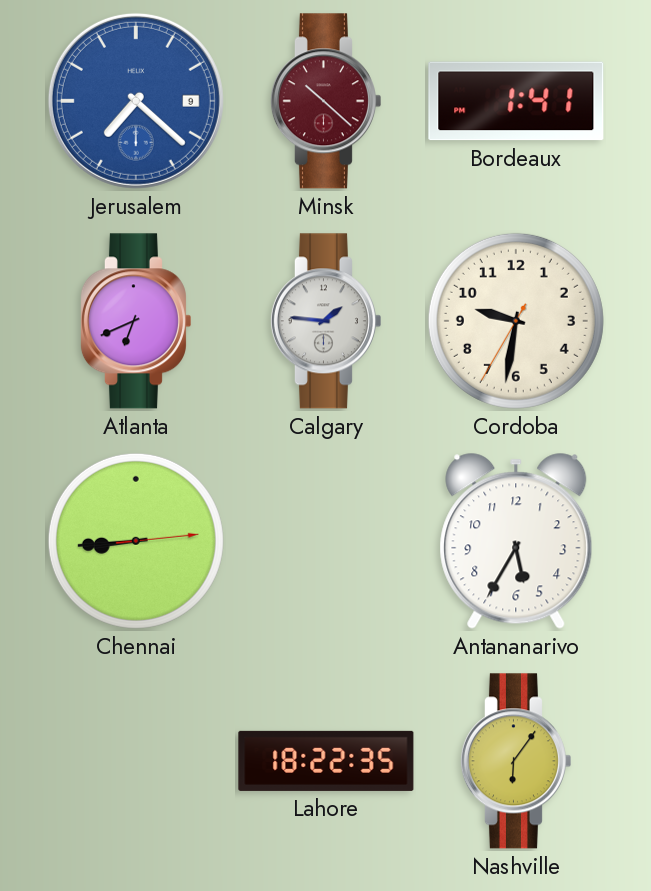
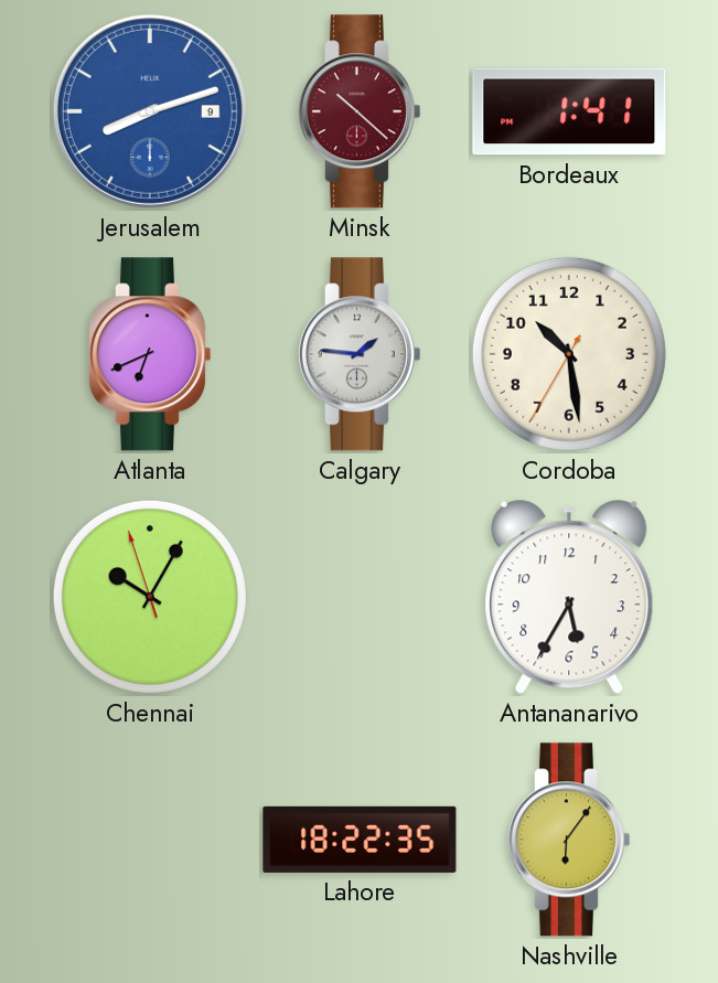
Jerusalem: 7:22 -> 8:12 (150, 111)
Cordoba: 9:31 -> 10:28 (569, 354)
Chennai: 8:44 -> 10:04 (150, 597)
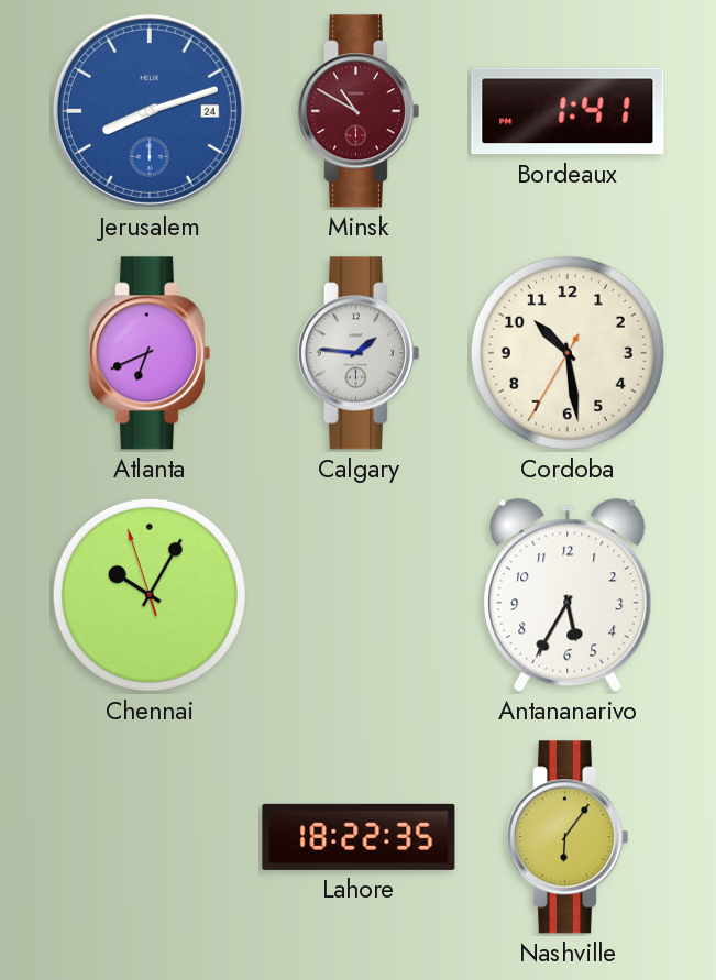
Jerusalem date: 9 -> 24 (150, 111)
Minsk: 10:22 -> 10:50 (357, 111)
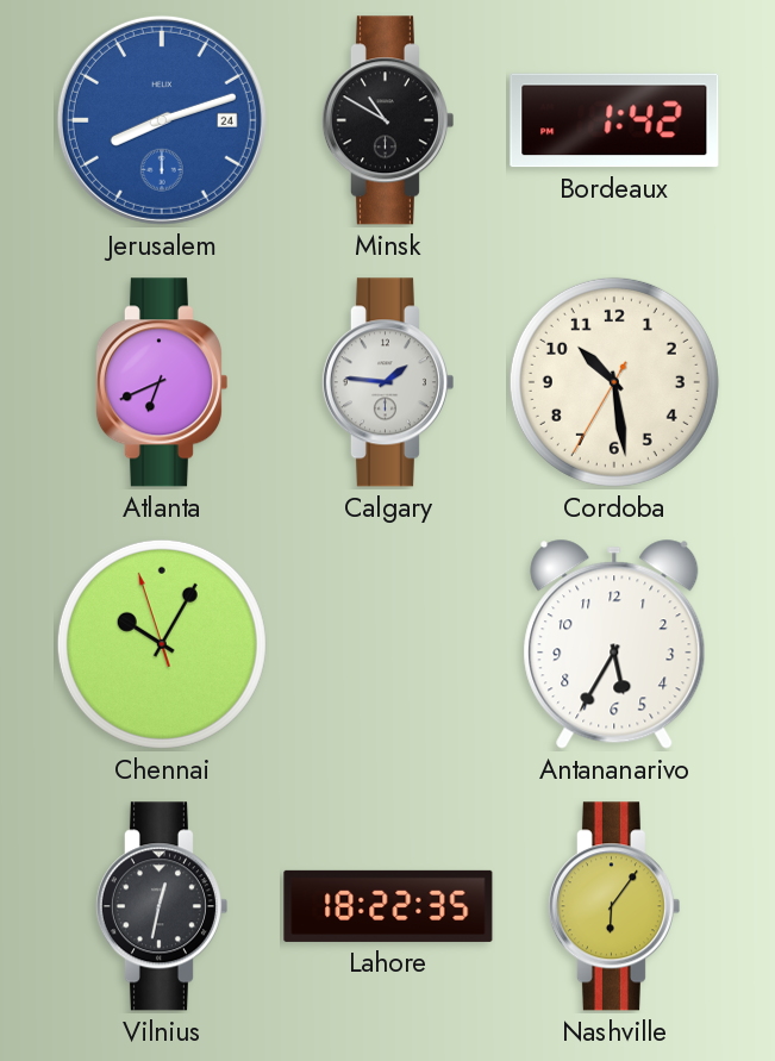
Minsk dial: burgundy -> black (387, 120)
Bordeaux: 1:41 -> 1:42 (614, 120)
Vilnius: none -> 12:32 (161, 906)
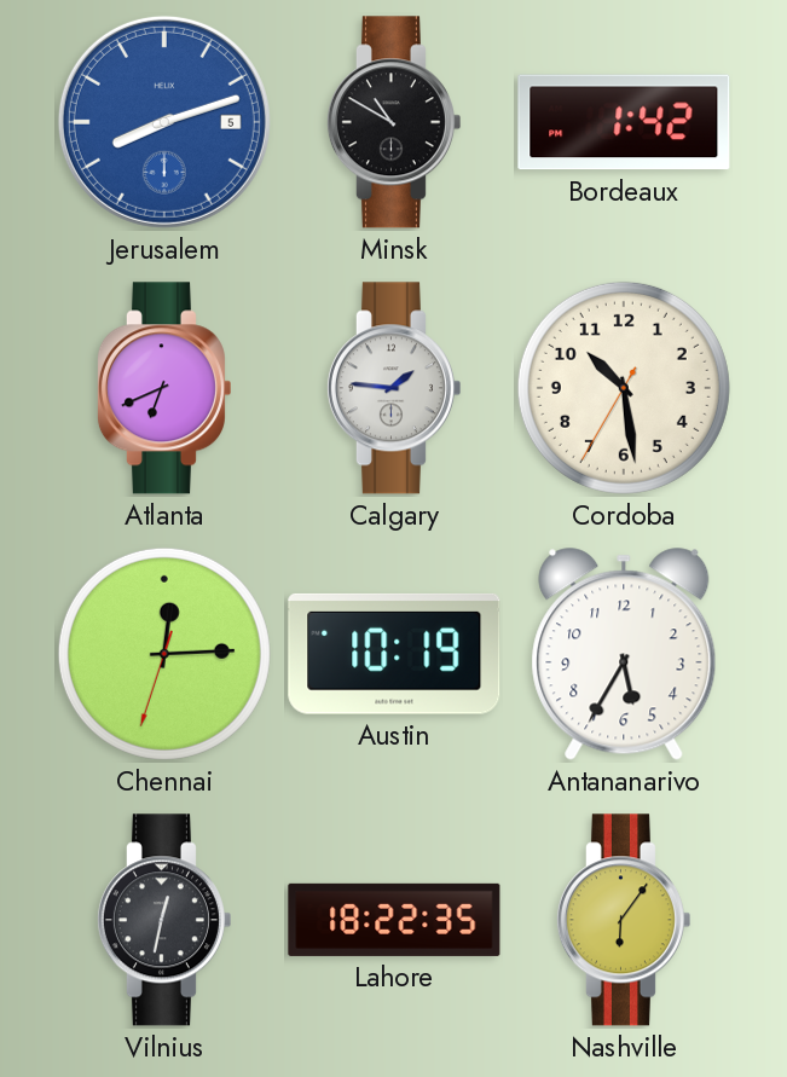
Jerusalem date: 24 -> 5 (164, 122)
Chennai: 10:04 -> 12:14 (164, 654)
Austin: none -> 10:19 (394, 654)
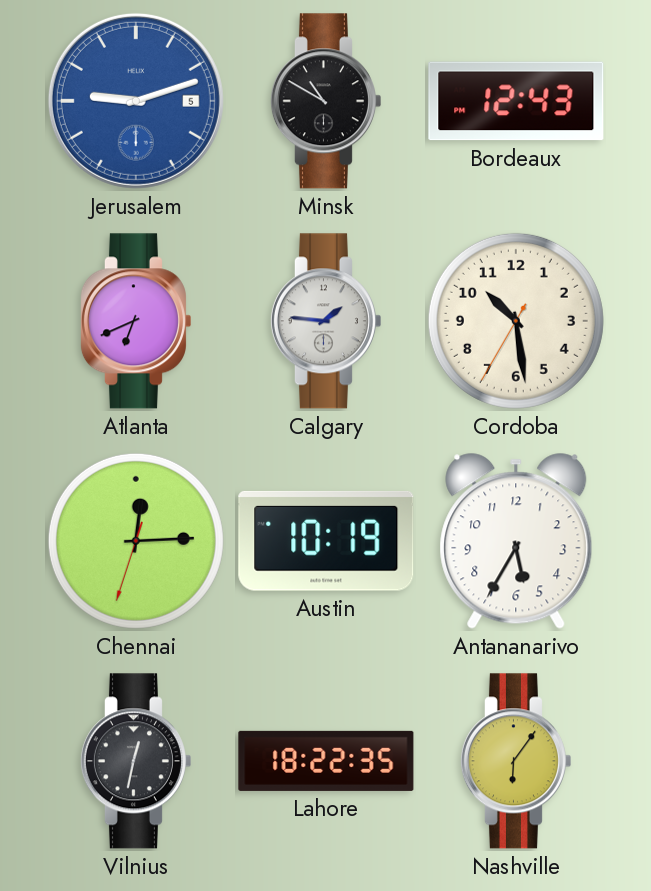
Jerusalem: 8:12 -> 9:12 (136, 101)
Bordeaux: 1:42 -> 12:43 (516, 101)
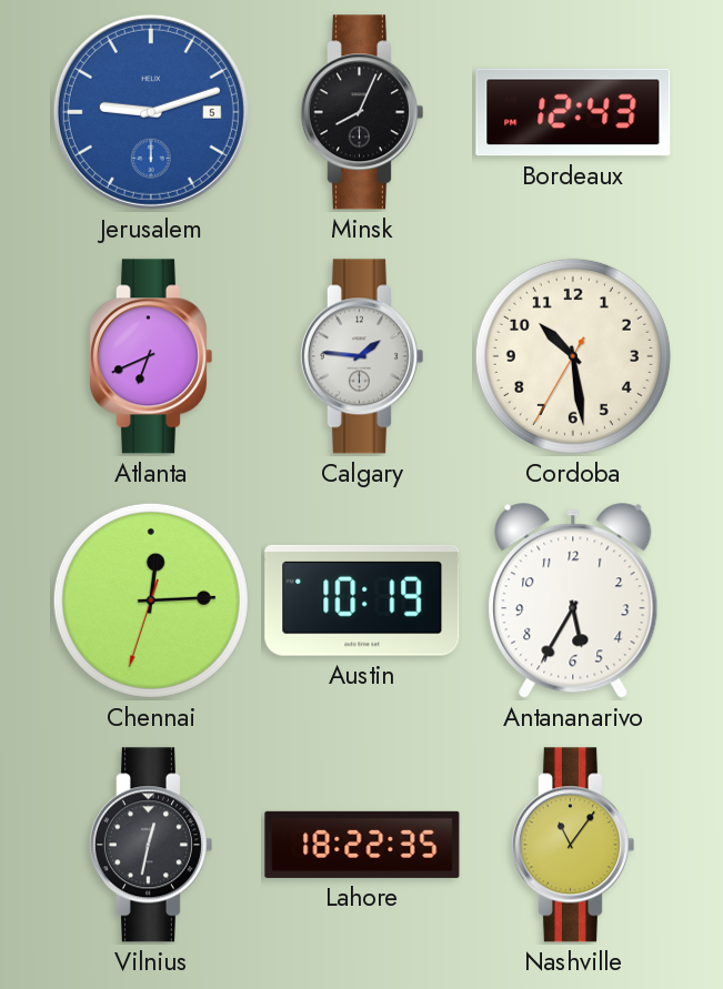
Minsk: 10:50 -> 8:04 (361, 112)
Nashville: 6:06 -> 11:06 (572, 845)
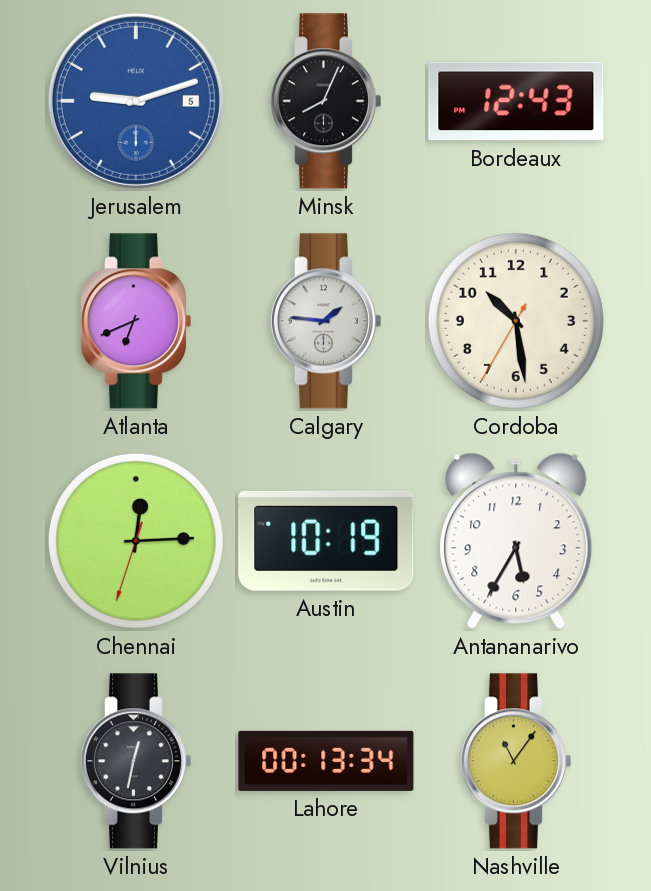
Lahore: 18:22 -> 00:13 (326, 761)
